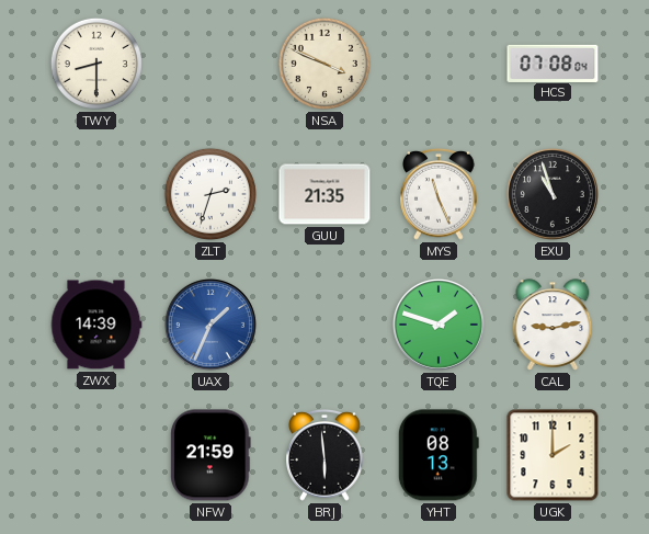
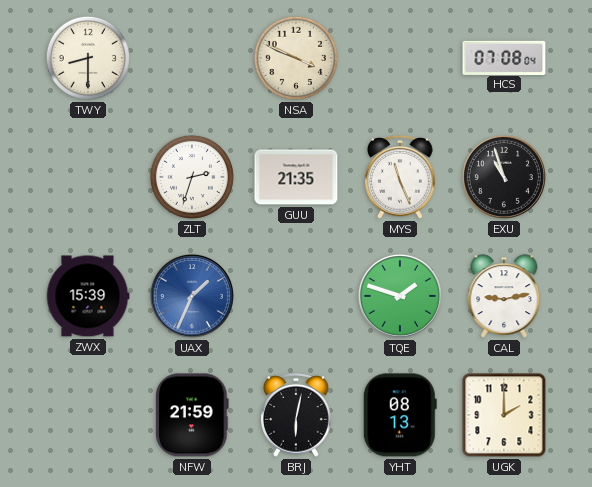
ZWX: 14:39 -> 15:39 (88, 296)
BRJ: 5:59 -> 6:02 (296, 415)
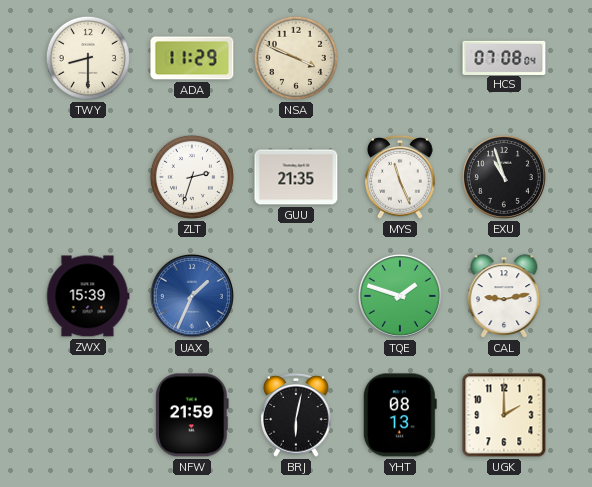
ADA: none -> 11:29 (192, 58)
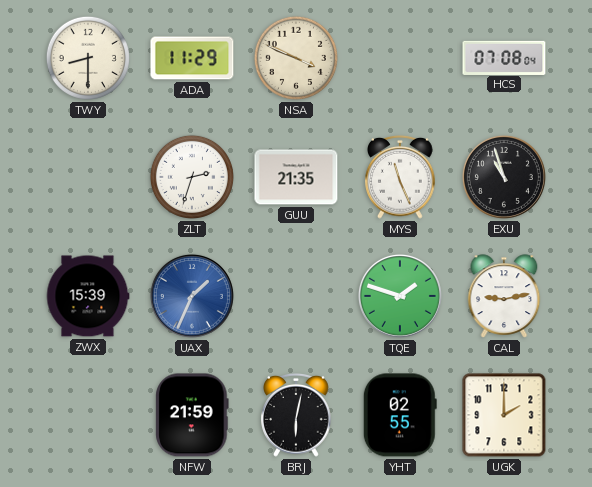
YHT: 08:13 -> 02:55 (400, 415)
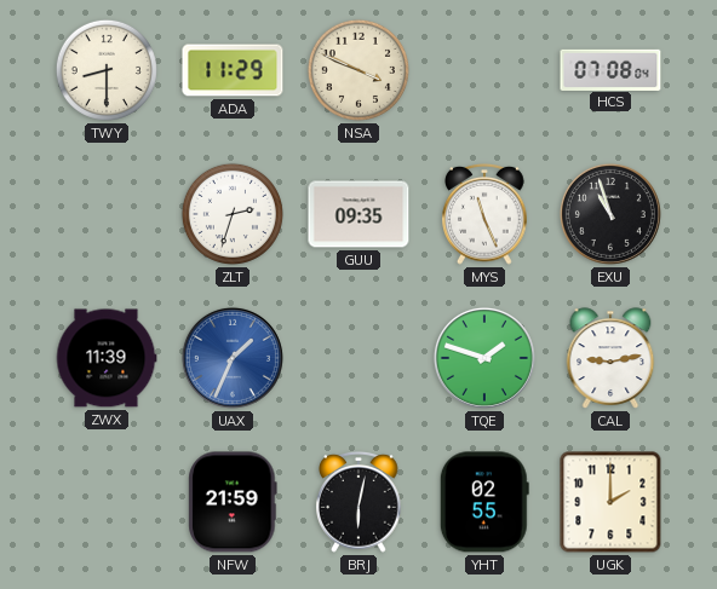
GUU: 21:35 -> 09:35 (358, 214)
ZWX: 15:39 -> 11:39 (107, 358)
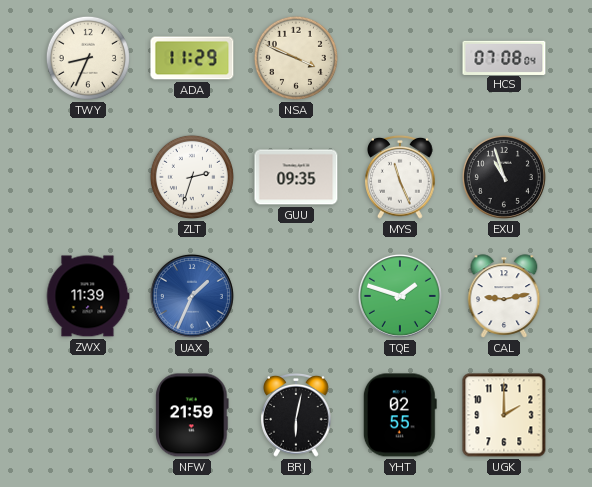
TWY: 8:30 -> 8:34 (88, 58)
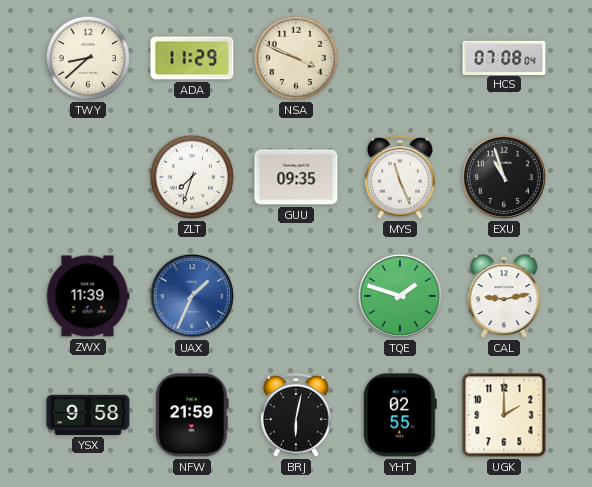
TWY: 8:34 -> 8:38 (88, 58)
ZLT: 2:33 -> 7:33 (192, 177)
YSX: none -> 9:58 (88, 415)
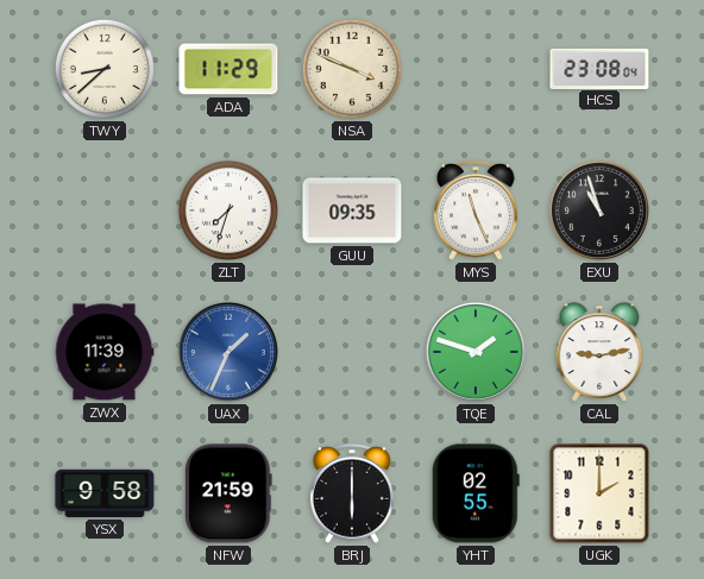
HCS: 07:08 -> 23:08 (599, 68)
BRJ: 6:02 -> 6:00 (352, 493)
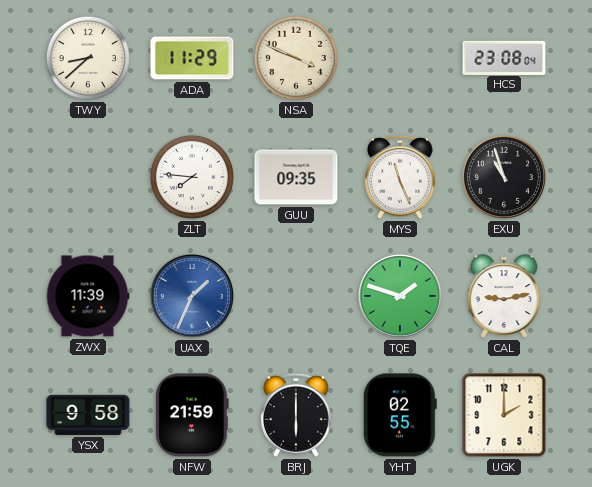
ZLT: 7:33 -> 7:46 (192, 177)
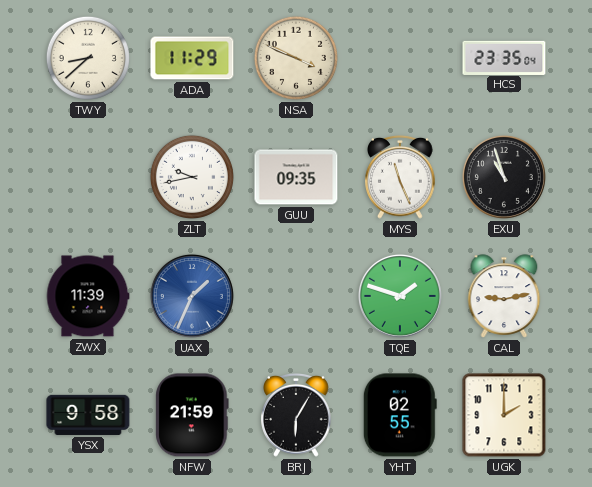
HCS: 23:08 -> 23:35 (504, 57)
ZLT: 7:46 -> 9:43 (192, 177)
BRJ: 6:00 -> 6:05 (296, 415)
